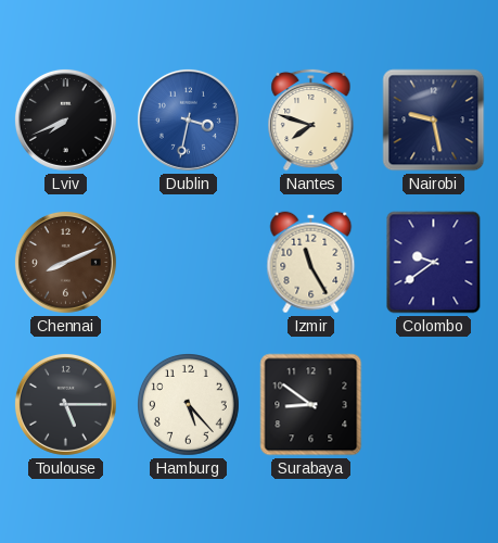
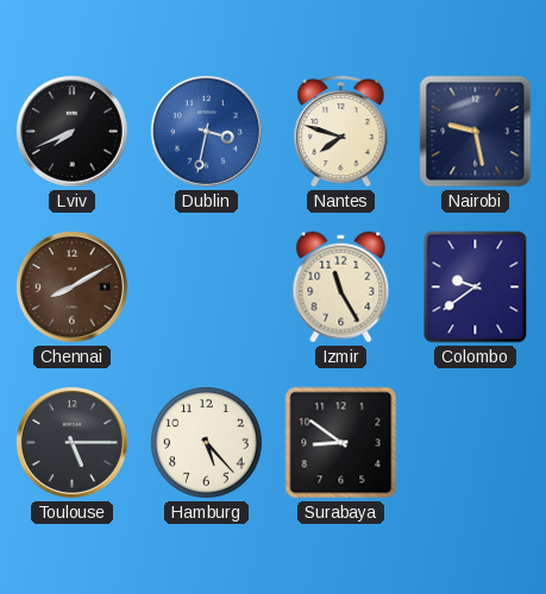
Chennai: 8:11 -> 8:10 (71, 286)
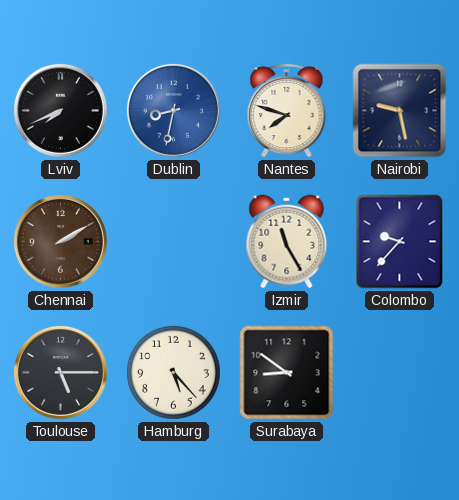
Dublin: 3:32 -> 8:32 (173, 110)
Chennai: 8:10 -> 2:10 (60, 241)
Colombo: 9:39 -> 9:37 (400, 242)
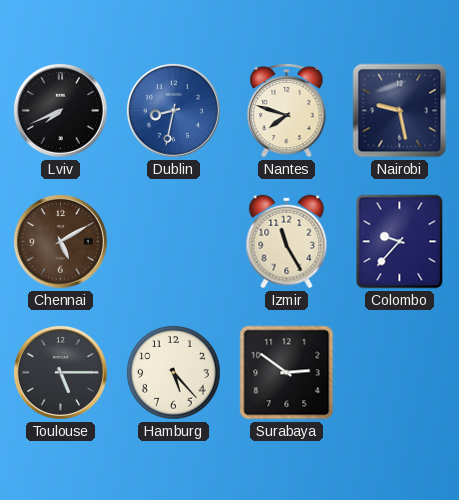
Chennai: 2:10 -> 5:10 (60, 241)
Surabaya: 8:51 -> 2:51 (287, 373)
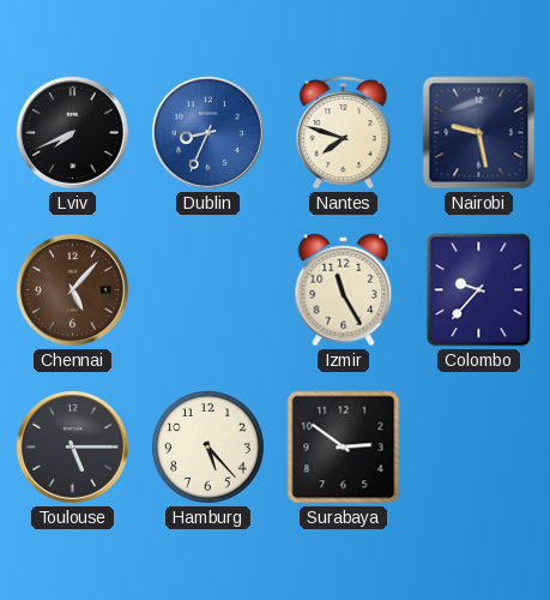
Dublin: 8:32 -> 8:34 (207, 132)
Chennai: 5:10 -> 5:07 (72, 289)
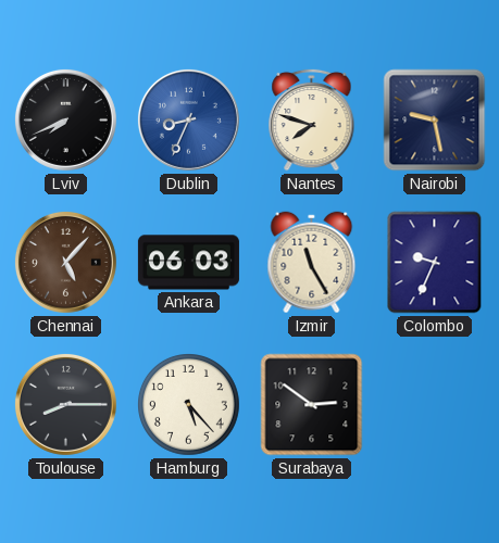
Ankara: none -> 06:03 (188, 263)
Colombo: 9:37 -> 9:34 (435, 263)
Toulouse: 5:15 -> 8:15 (65, 404)
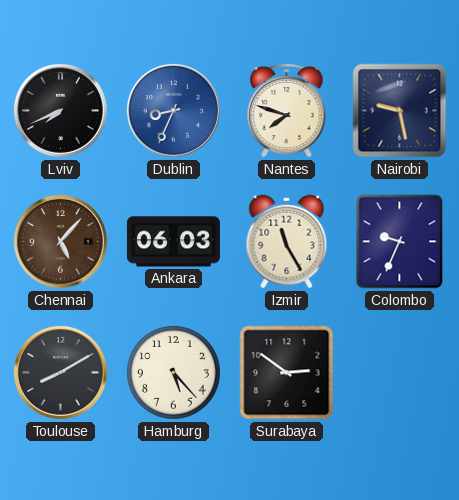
Toulouse: 8:15 -> 8:10 (60, 372)
